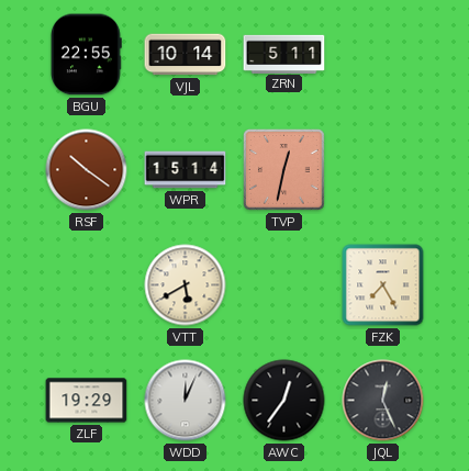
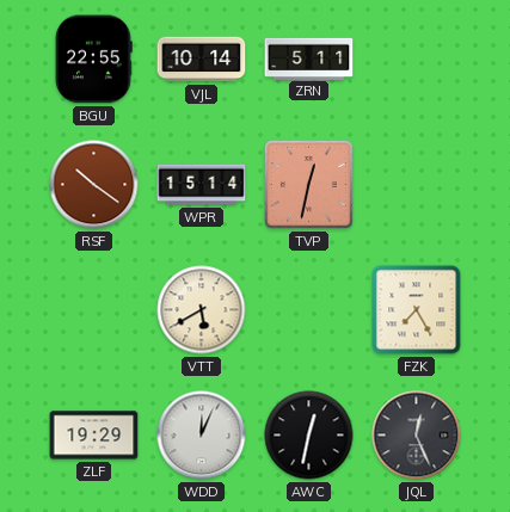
AWC: 12:36 -> 12:32 (309, 436)
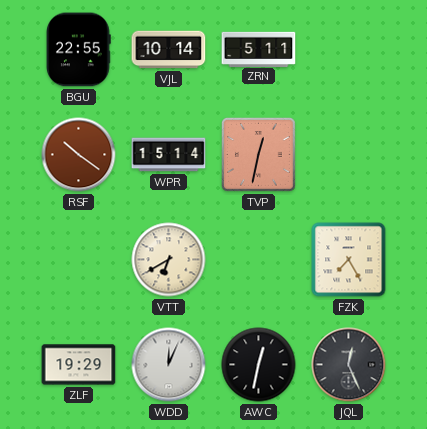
VTT: 5:40 -> 6:40 (169, 260)
